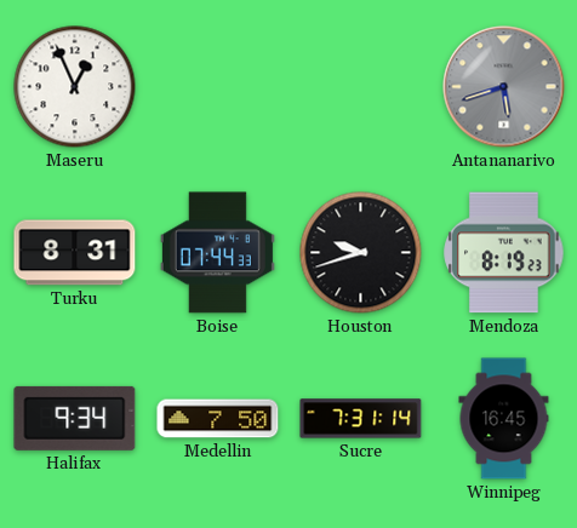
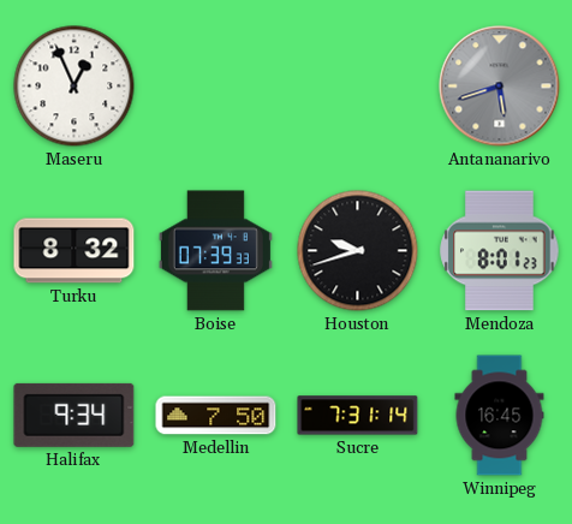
Turku: 8:31 -> 8:32 (75, 251)
Boise: 07:44 -> 07:39 (215, 251)
Mendoza: 8:19 -> 8:01 (500, 251)
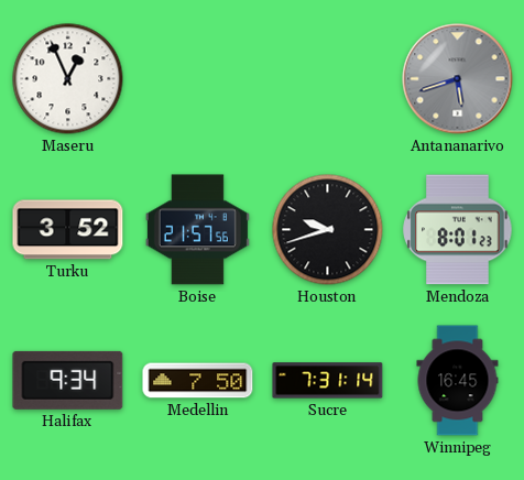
Turku: 8:32 -> 3:52 (68, 230)
Boise: 07:39 -> 21:57 (197, 230)
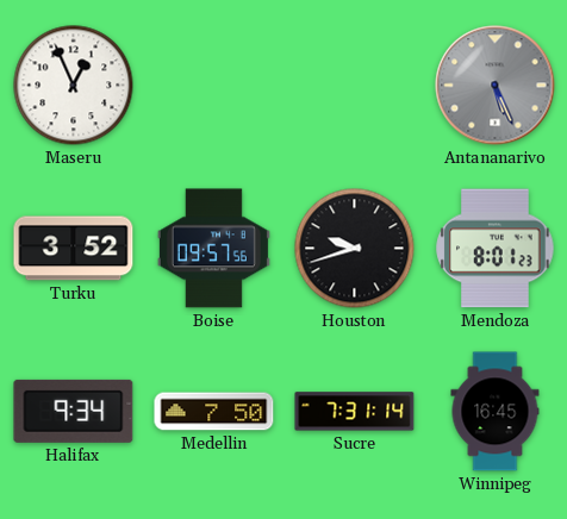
Antananarivo: 5:42 -> 5:26 (496, 86)
Boise: 21:57 -> 09:57 (213, 249)
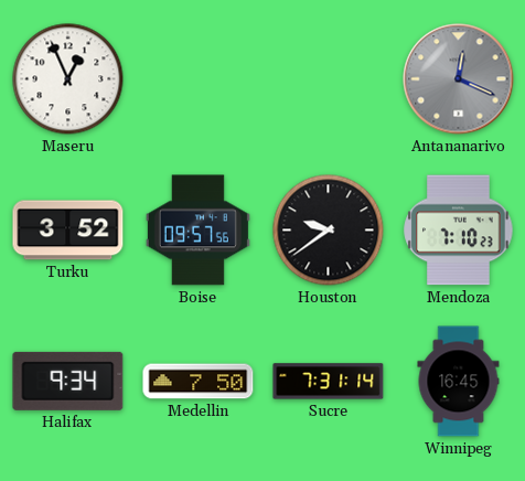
Antananarivo: 5:26 -> 12:19 (459, 79)
Houston: 9:42 -> 9:39 (329, 231)
Mendoza: 8:01 -> 7:10 (459, 231)
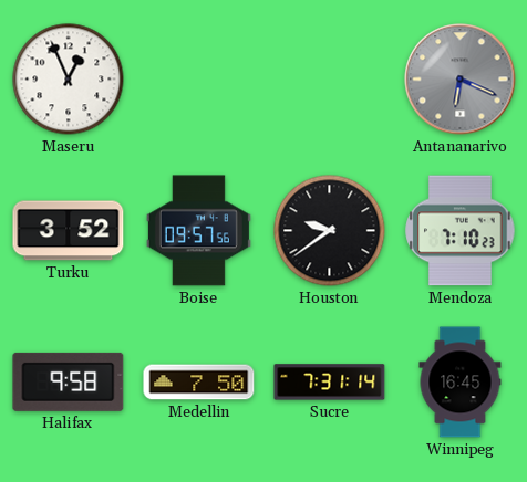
Antananarivo: 12:19 -> 6:19 (461, 80)
Halifax: 9:34 -> 9:58 (69, 381)
